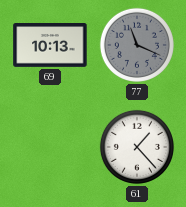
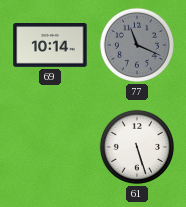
69: 10:13 -> 10:14 (50, 46)
61: 1:23 -> 5:27 (137, 147)
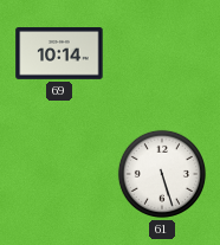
77: 11:19 -> none (137, 45)
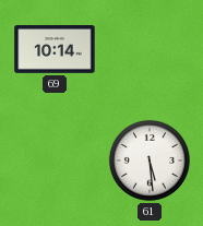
61: 5:27 -> 5:29 (150, 160)
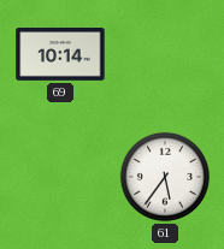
61: 5:29 -> 5:36 (165, 177)
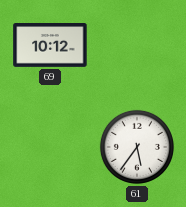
69: 10:14 -> 10:12 (50, 46)
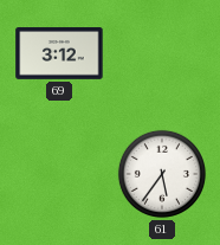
69: 10:12 -> 3:12 (59, 54)
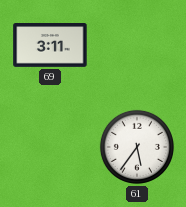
69: 3:12 -> 3:11 (50, 46)
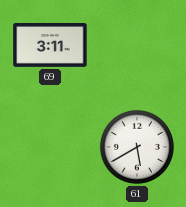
61: 5:36 -> 5:40 (137, 147)
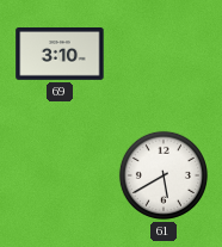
69: 3:11 -> 3:10 (60, 55)
